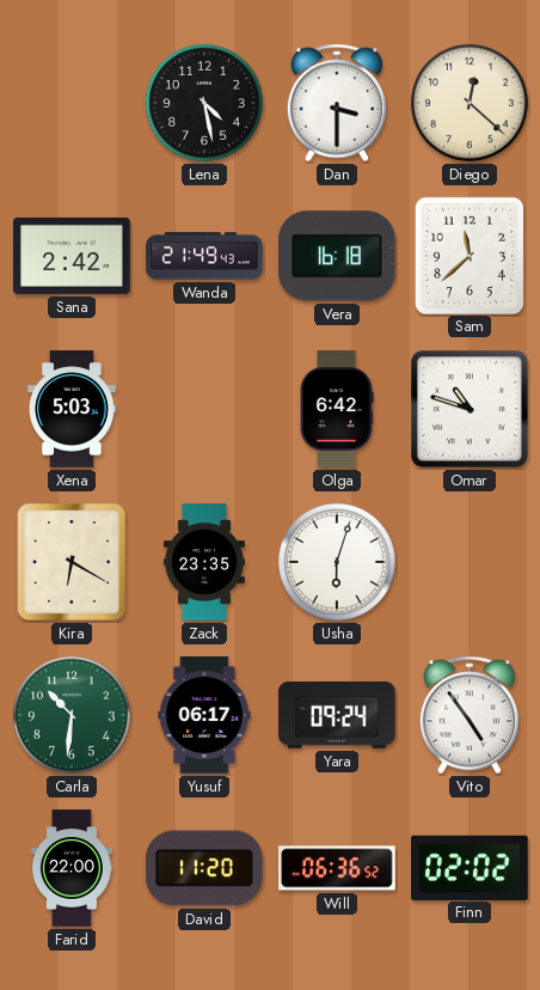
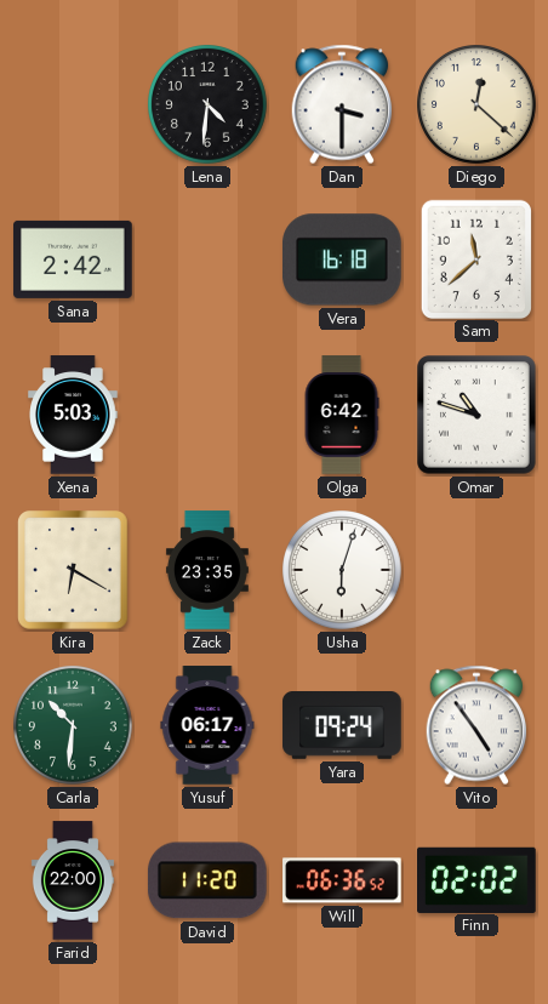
Lena: 4:28 -> 4:31 (209, 105)
Wanda: 21:49 -> none (204, 256)
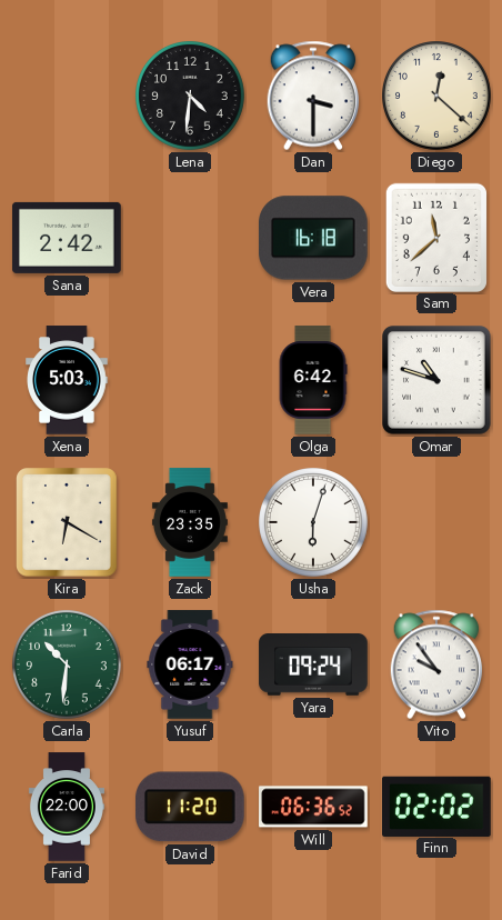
Vito: 4:54 -> 9:54 (436, 664)
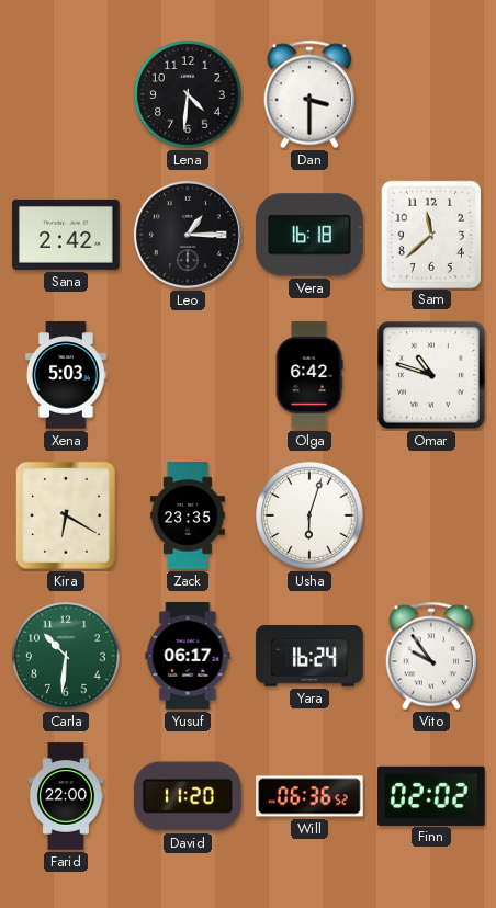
Diego: 12:22 -> none (438, 97)
Leo: none -> 1:15 (188, 235)
Yara: 09:24 -> 16:24 (309, 657)
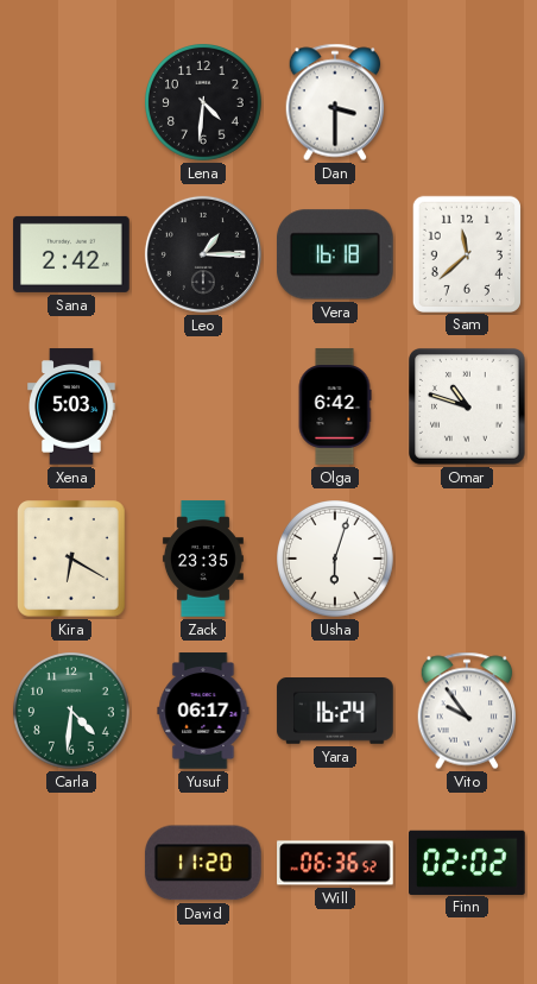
Carla: 10:31 -> 4:31 (72, 712)
Farid: 22:00 -> none (66, 796)
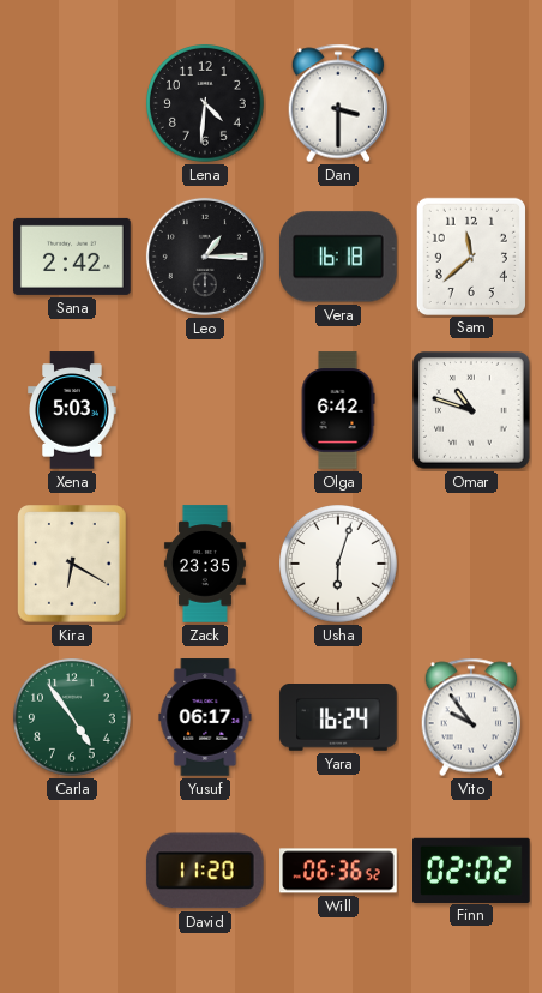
Carla: 4:31 -> 4:54 (73, 718)
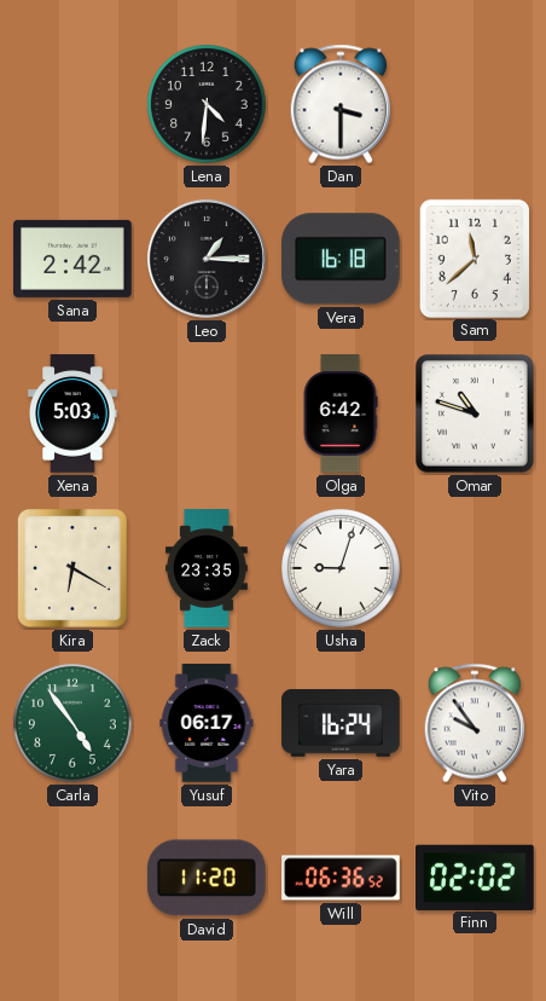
Usha: 6:03 -> 9:03 (342, 569)
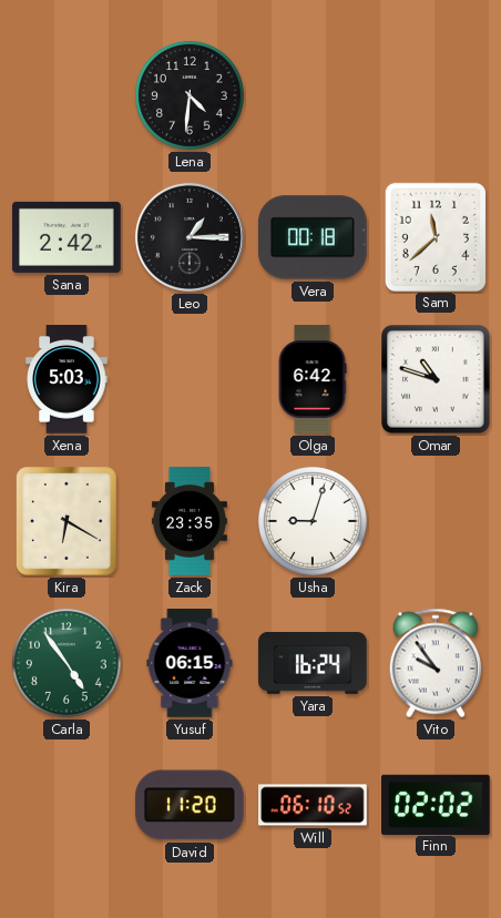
Dan: 3:30 -> none (341, 104)
Vera: 16:18 -> 00:18 (314, 237)
Yusuf: 06:17 -> 06:15 (190, 663)
Will: 06:36 -> 06:10 (313, 805)
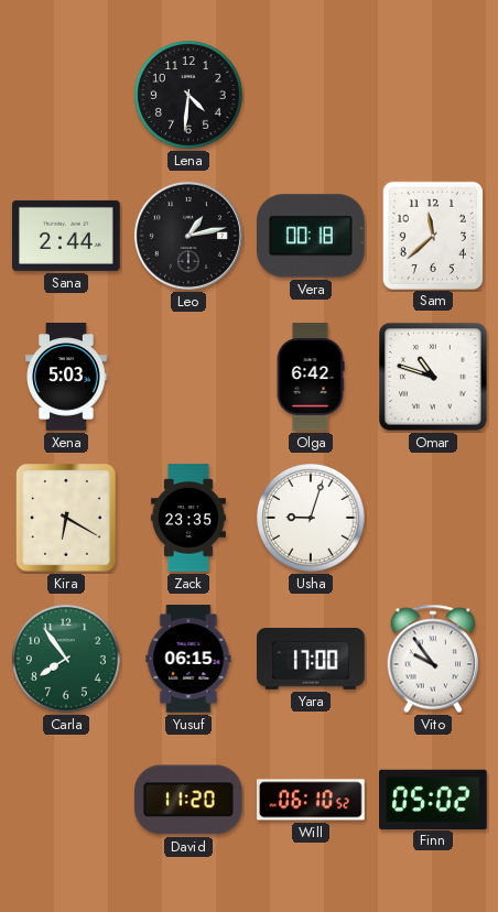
Sana: 2:42 -> 2:44 (66, 236)
Leo: 1:15 -> 1:13 (188, 236)
Carla: 4:54 -> 7:54 (67, 660)
Yara: 16:24 -> 17:00 (311, 660)
Finn: 02:02 -> 05:02 (433, 799)
